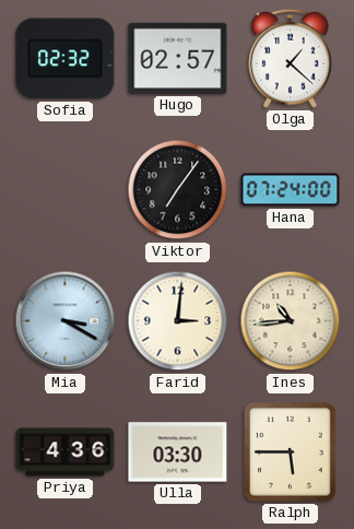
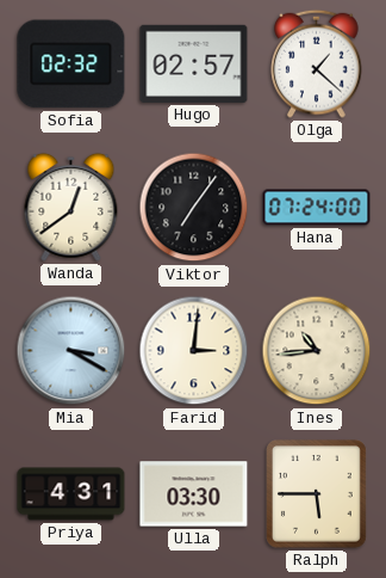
Wanda: none -> 12:39 (71, 207)
Priya: 4:36 -> 4:31 (71, 494)
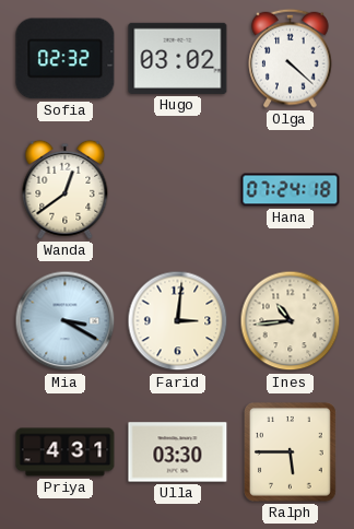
Hugo: 02:57 -> 03:02 (178, 58)
Olga: 1:22 -> 4:22 (291, 58)
Viktor: 7:06 -> none (194, 208)
Hana: 07:24:00 -> 07:24:18 (291, 190)
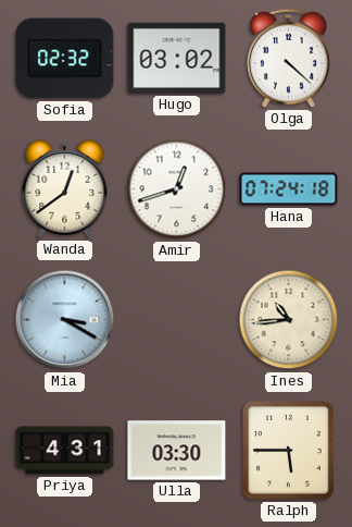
Amir: none -> 12:42 (177, 189)
Farid: 3:01 -> none (178, 321)
